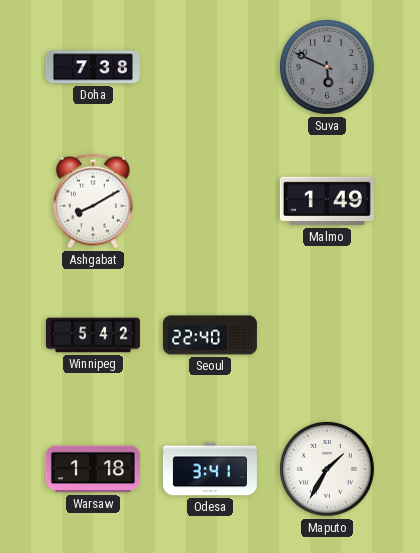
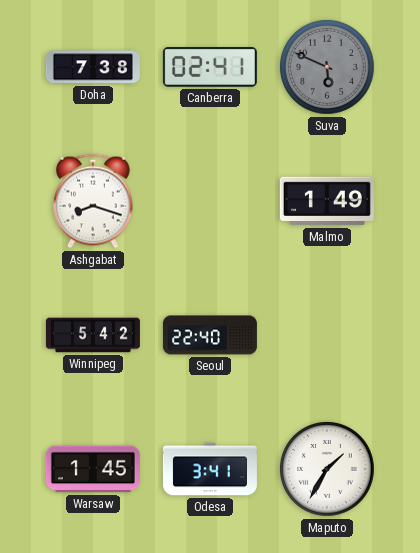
Canberra: none -> 02:41 (210, 68)
Ashgabat: 8:10 -> 8:18 (94, 201)
Warsaw: 1:18 -> 1:45 (93, 469)
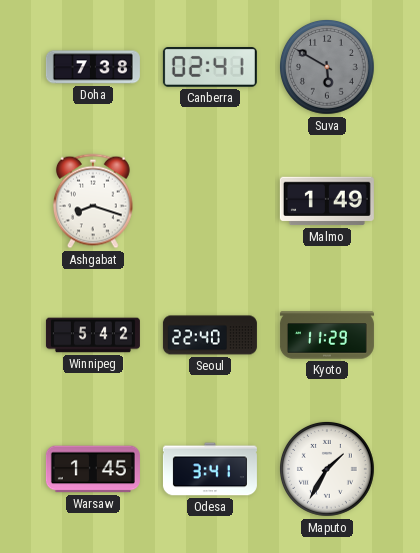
Suva: 5:49 -> 5:50 (328, 68)
Kyoto: none -> 11:29 (327, 335)
